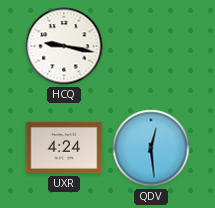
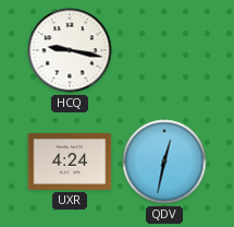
QDV: 12:29 -> 12:32 (164, 162)
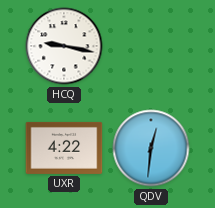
UXR: 4:24 -> 4:22 (64, 148)
QDV: 12:32 -> 12:31 (151, 148)
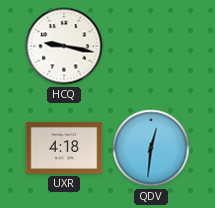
UXR: 4:22 -> 4:18 (64, 148)
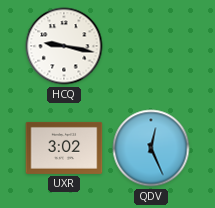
UXR: 4:18 -> 3:02 (64, 148)
QDV: 12:31 -> 12:26 (151, 148)
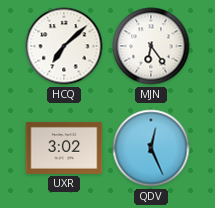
HCQ: 9:17 -> 7:08 (64, 46)
MJN: none -> 6:24 (151, 46)
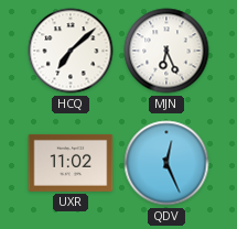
MJN: 6:24 -> 6:26 (166, 51)
UXR: 3:02 -> 11:02 (71, 163)
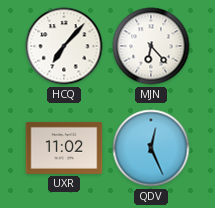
HCQ: 7:08 -> 7:07 (64, 46)
MJN: 6:26 -> 6:23 (151, 46)
